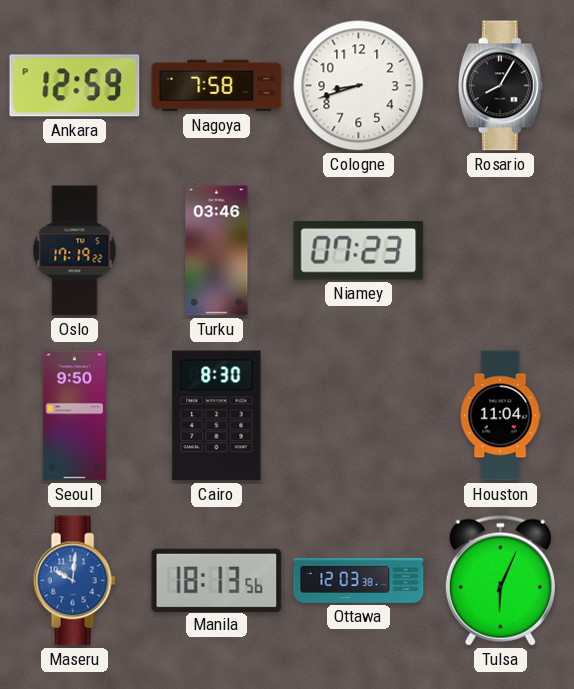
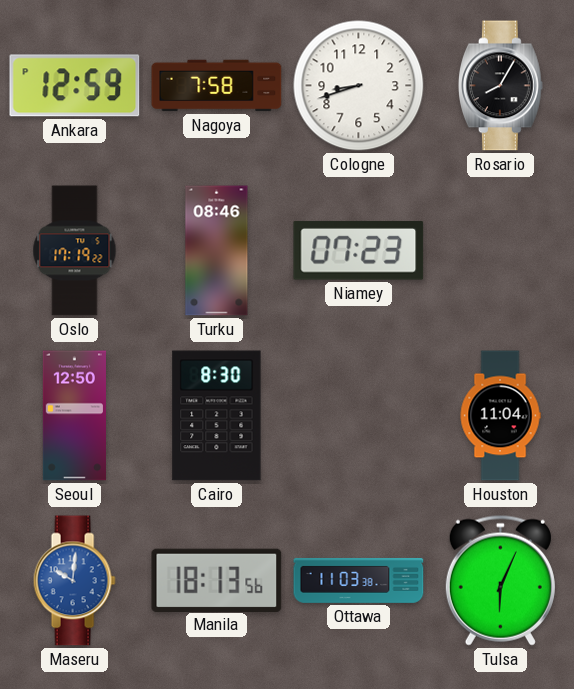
Turku: 03:46 -> 08:46 (217, 251)
Seoul: 9:50 -> 12:50 (74, 416)
Ottawa: 12:03 -> 11:03 (359, 580)
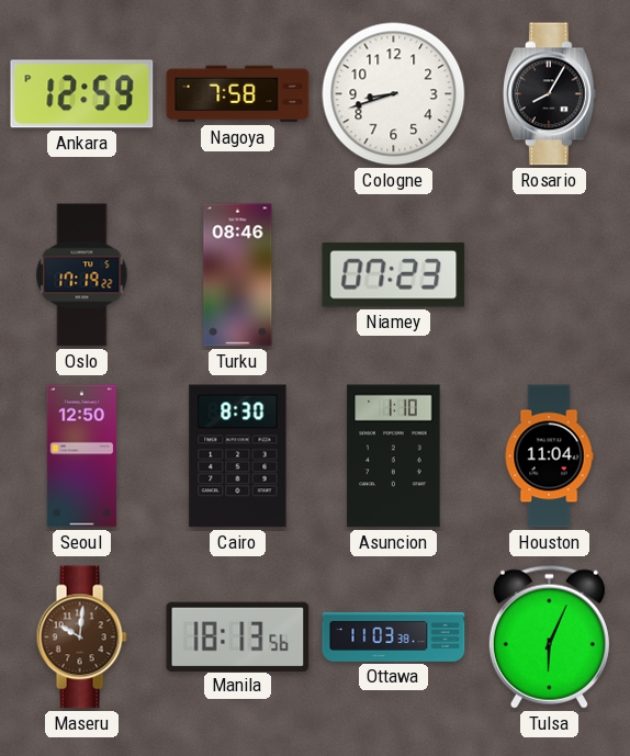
Asuncion: none -> 1:10 (394, 456)
Maseru dial: blue -> brown (81, 637)
